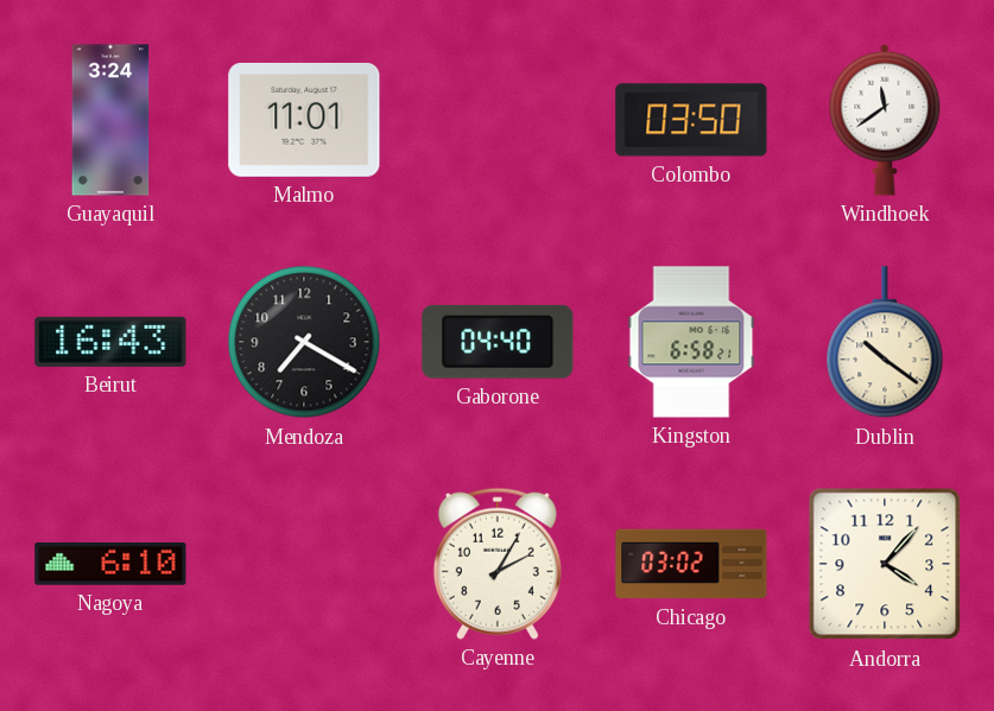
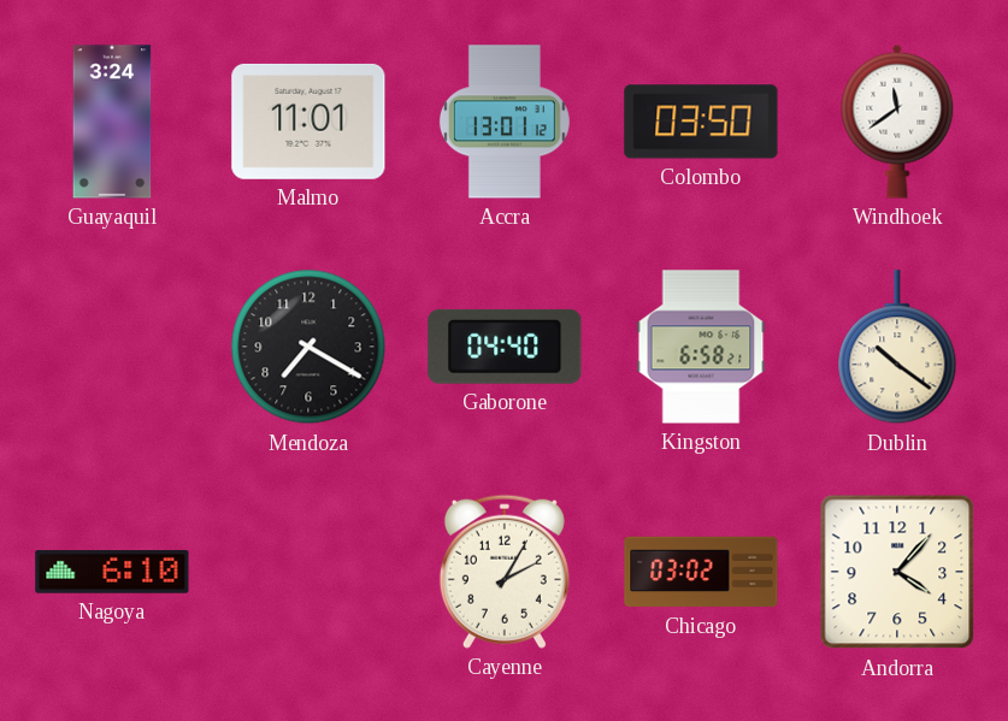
Accra: none -> 13:01 (505, 122)
Beirut: 16:43 -> none (110, 342)
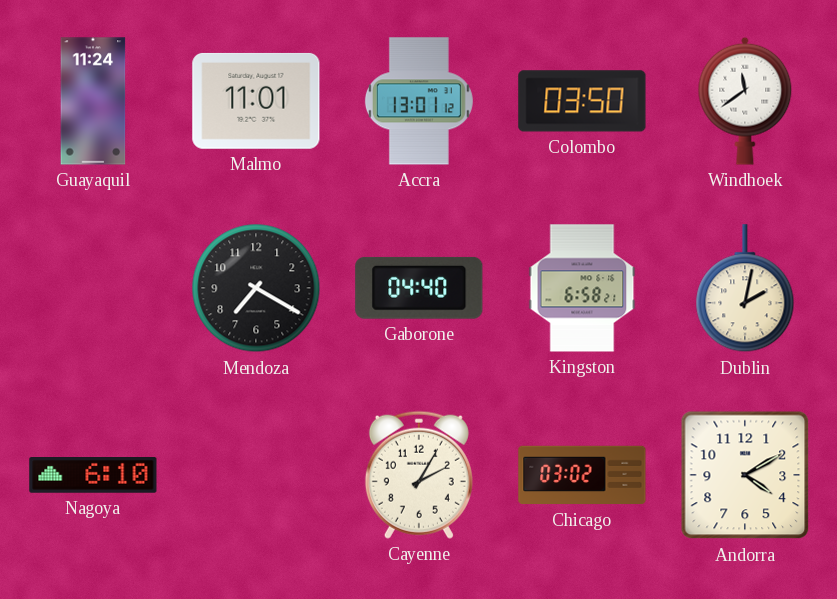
Guayaquil: 3:24 -> 11:24 (93, 101)
Dublin: 10:21 -> 2:02 (745, 289)
Andorra: 4:07 -> 4:10 (745, 475)
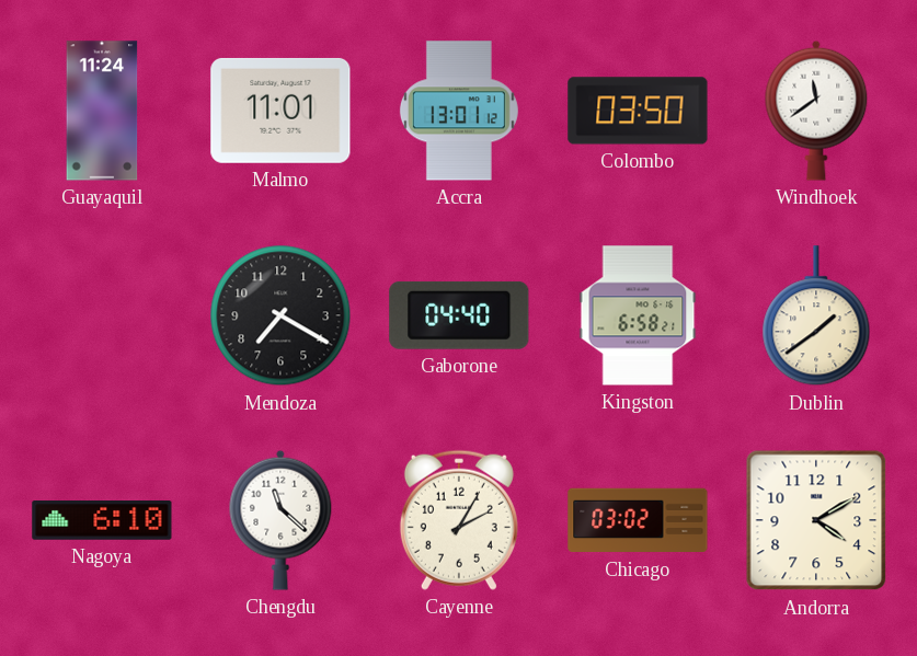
Dublin: 2:02 -> 1:39 (816, 317)
Chengdu: none -> 11:22 (280, 520)
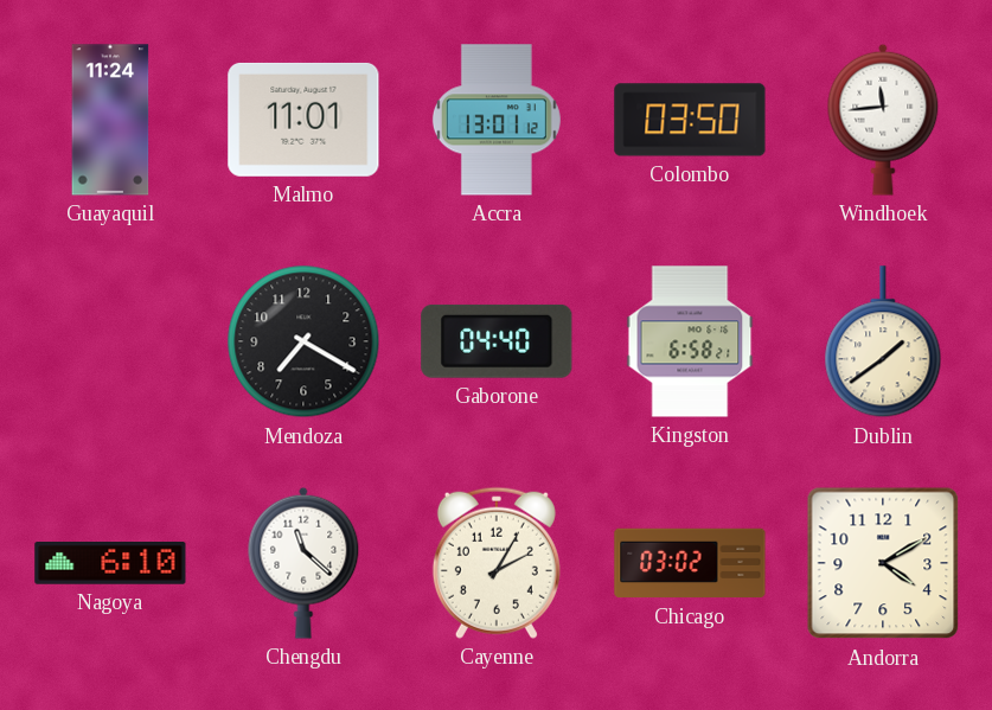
Windhoek: 11:39 -> 11:44 (883, 120)
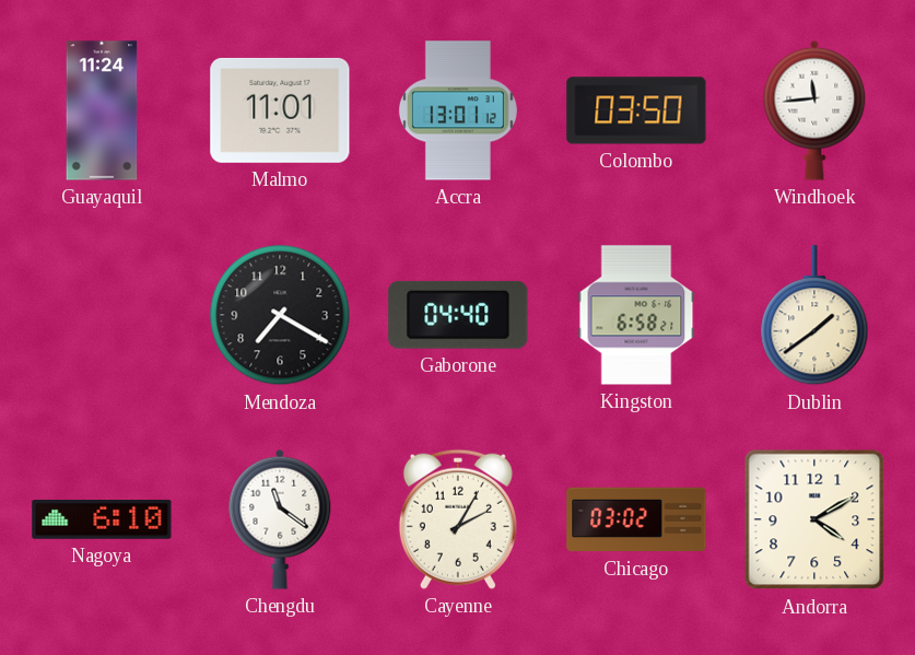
Chengdu: 11:22 -> 11:21 (280, 519)
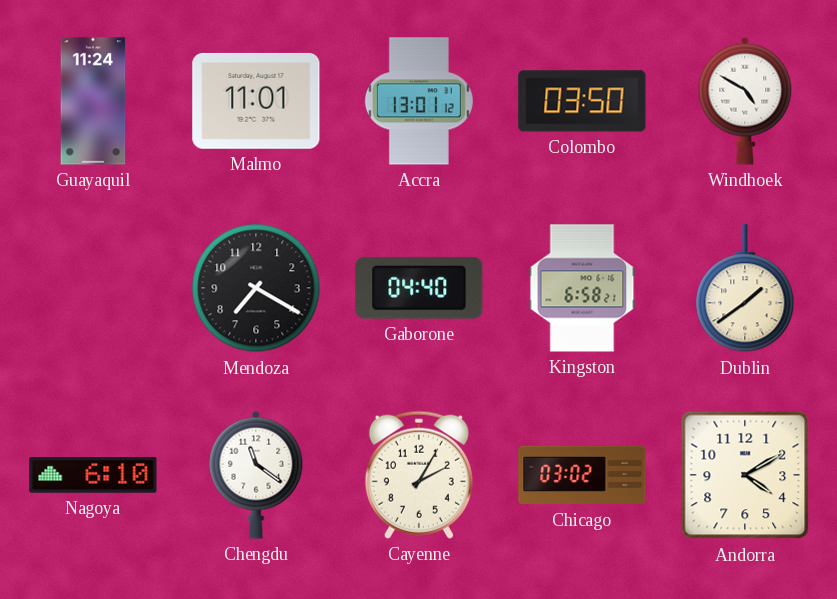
Windhoek: 11:44 -> 4:50 (745, 101)
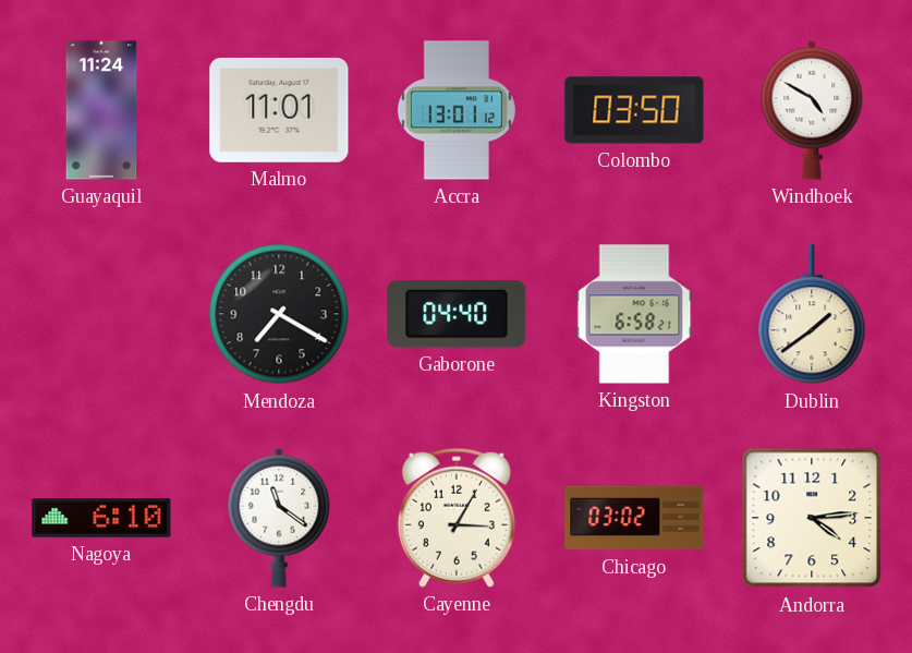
Cayenne: 2:05 -> 3:05 (457, 518)
Andorra: 4:10 -> 4:14 (812, 518)
